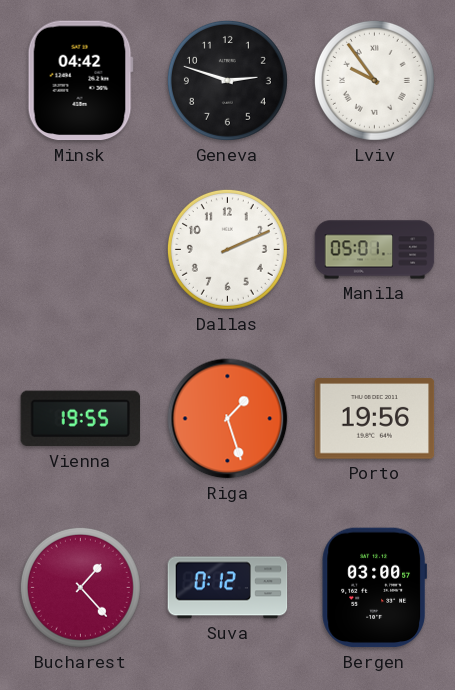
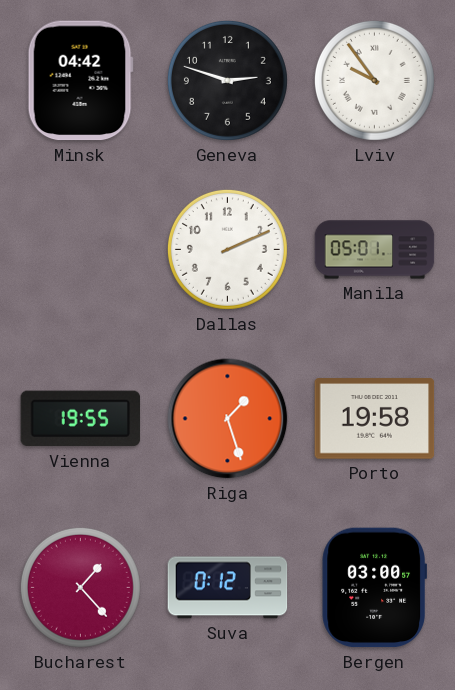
Porto: 19:56 -> 19:58 (375, 419)
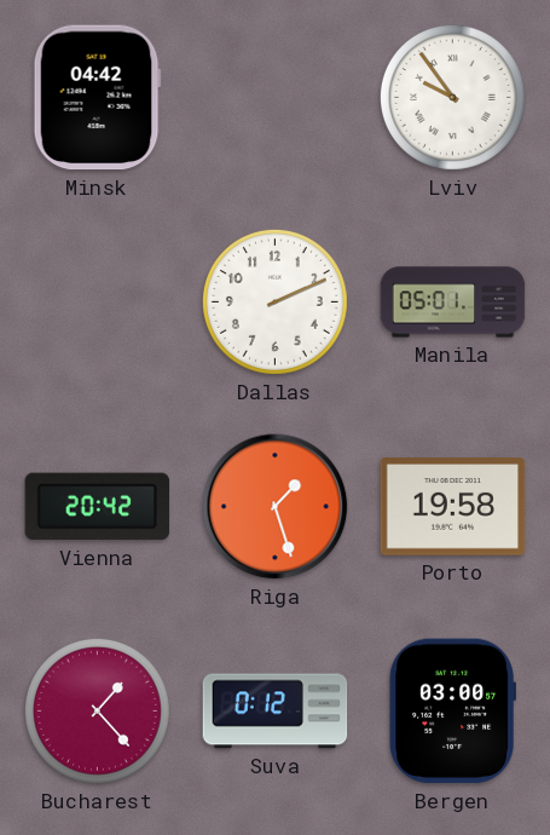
Geneva: 2:48 -> none (227, 80)
Vienna: 19:55 -> 20:42 (98, 507)
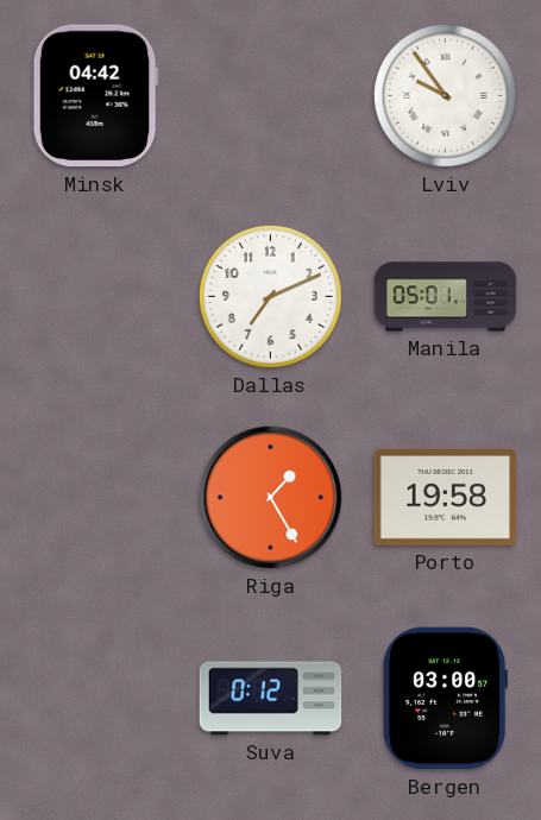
Dallas: 2:11 -> 7:11 (270, 296)
Vienna: 20:42 -> none (98, 507)
Riga: 1:27 -> 1:25 (271, 498)
Bucharest: 1:23 -> none (97, 710)
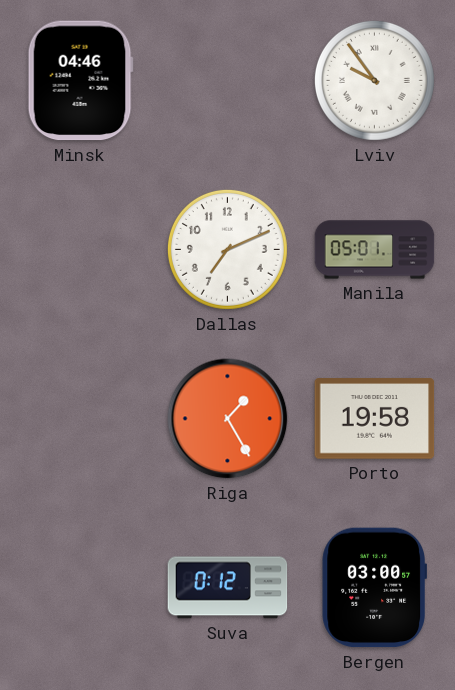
Minsk: 04:42 -> 04:46 (80, 81)
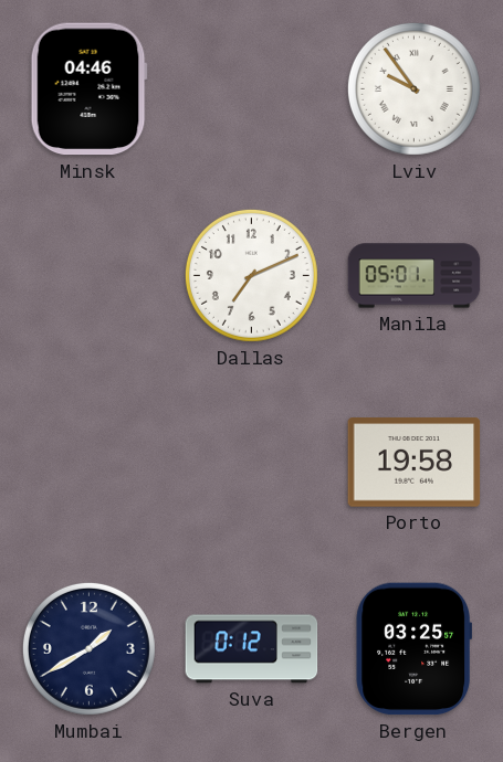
Riga: 1:25 -> none (228, 419)
Mumbai: none -> 1:40 (88, 648)
Bergen: 03:00 -> 03:25 (413, 649)
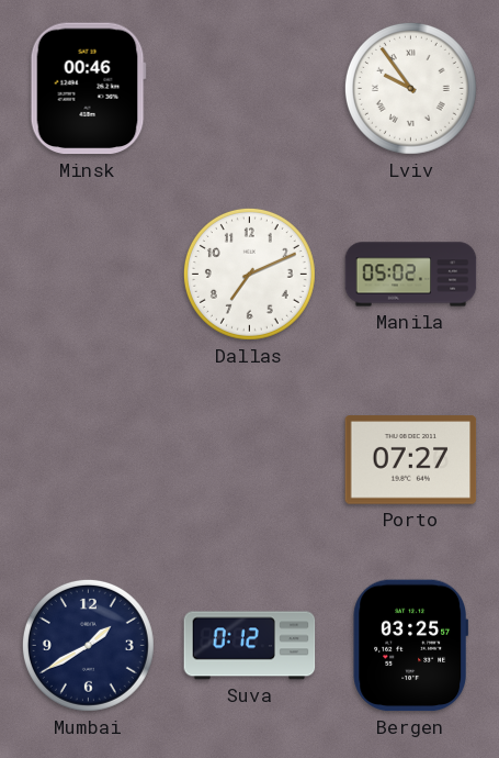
Minsk: 04:46 -> 00:46 (88, 89)
Manila: 05:01 -> 05:02 (411, 275)
Porto: 19:58 -> 07:27 (411, 460)
